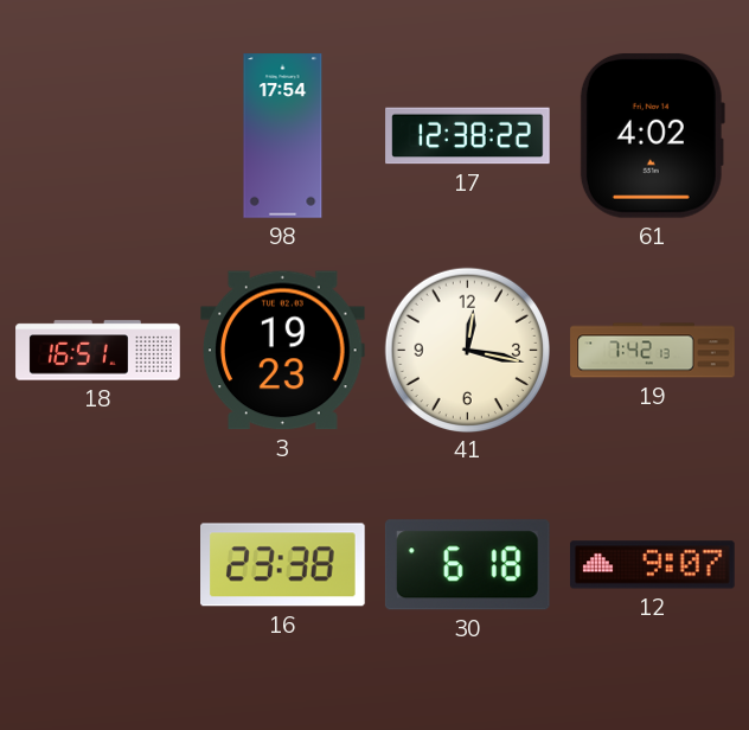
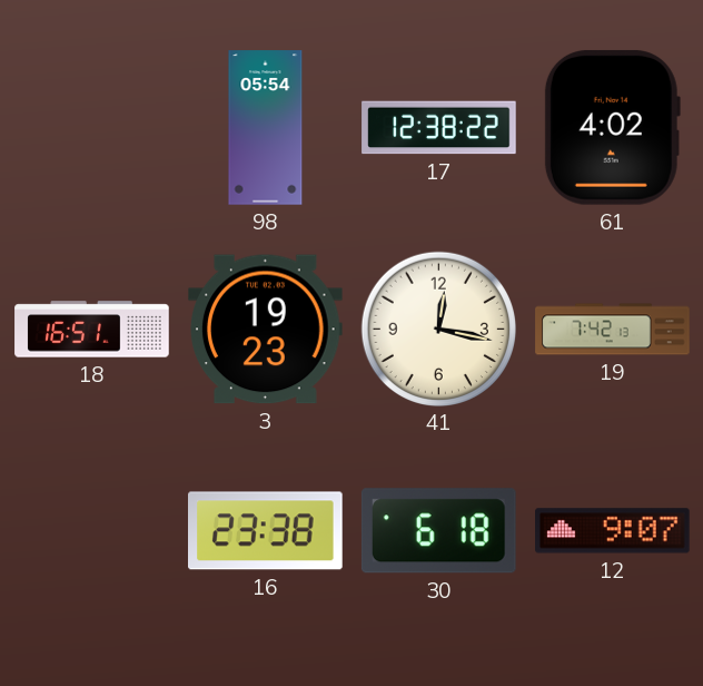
98: 17:54 -> 05:54 (266, 128)
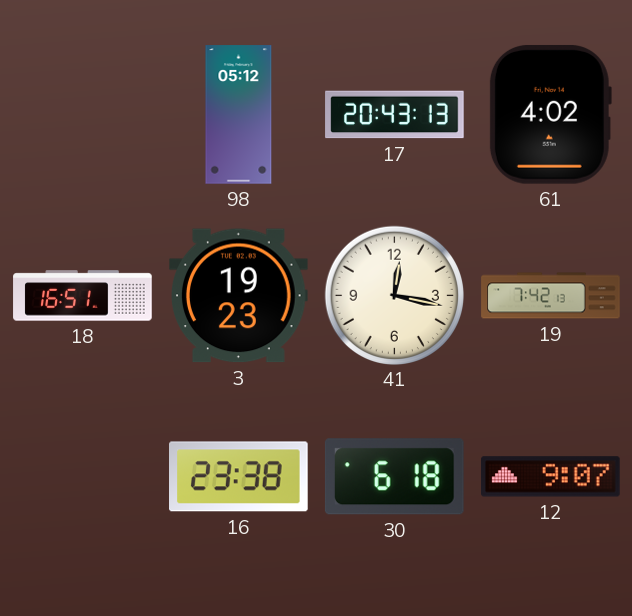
98: 05:54 -> 05:12 (239, 115)
17: 12:38 -> 20:43 (395, 115)
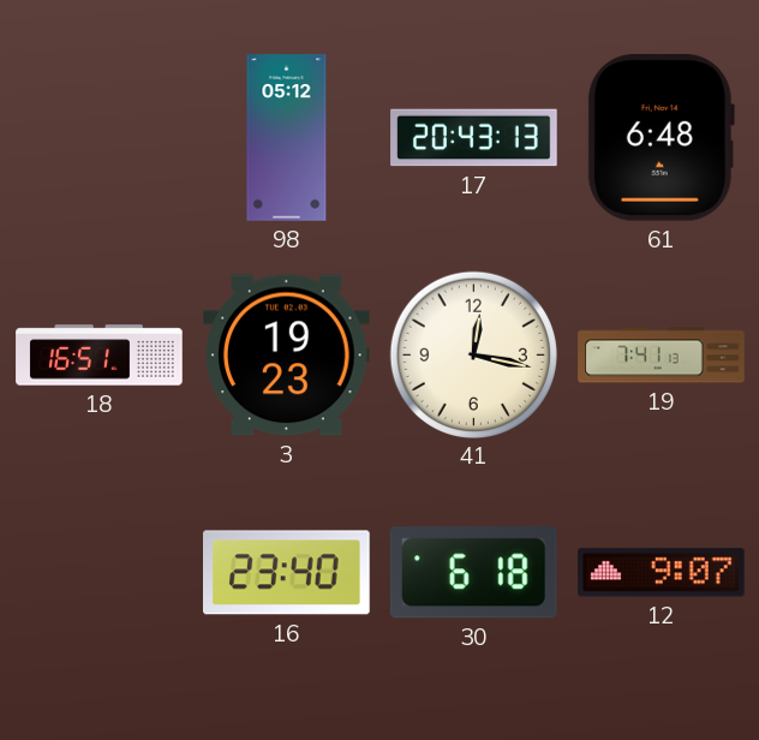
61: 4:02 -> 6:48 (661, 137)
19: 7:42 -> 7:41 (662, 356)
16: 23:38 -> 23:40 (287, 573)
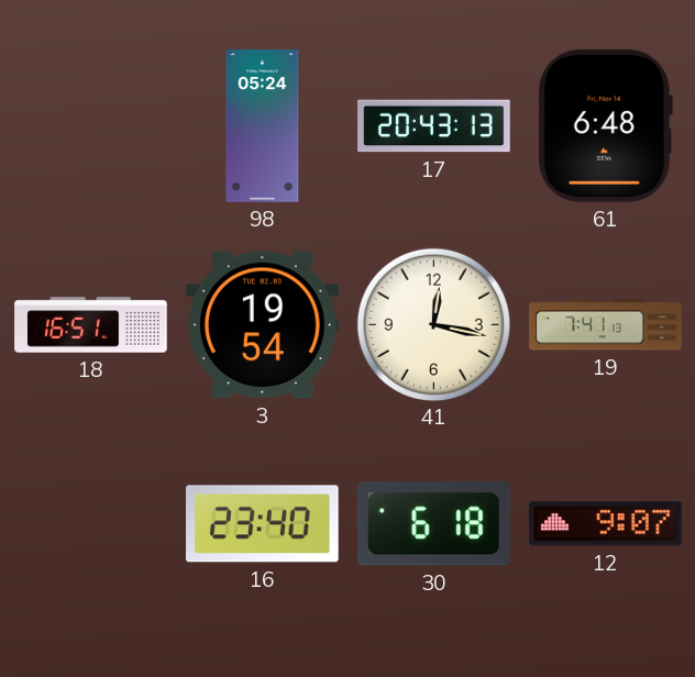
98: 05:12 -> 05:24 (263, 126)
3: 19:23 -> 19:54 (263, 325)
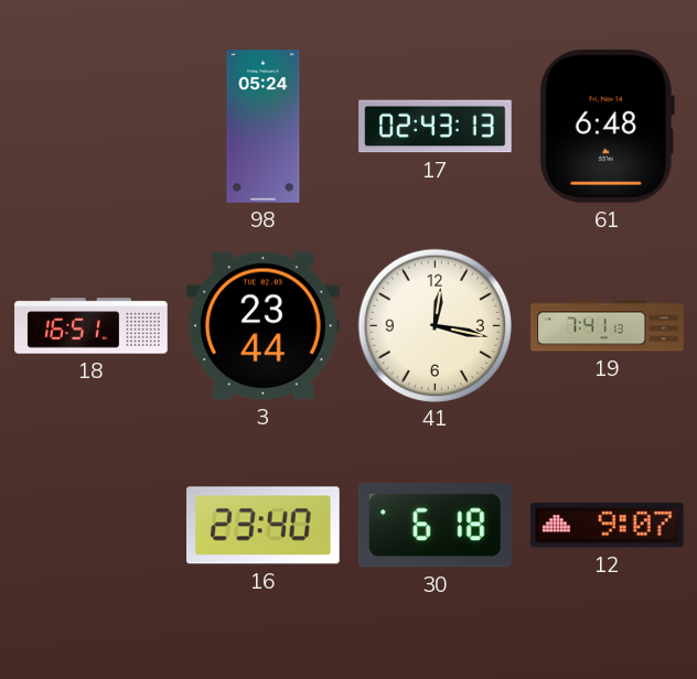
17: 20:43 -> 02:43 (436, 127)
3: 19:54 -> 23:44 (264, 326)
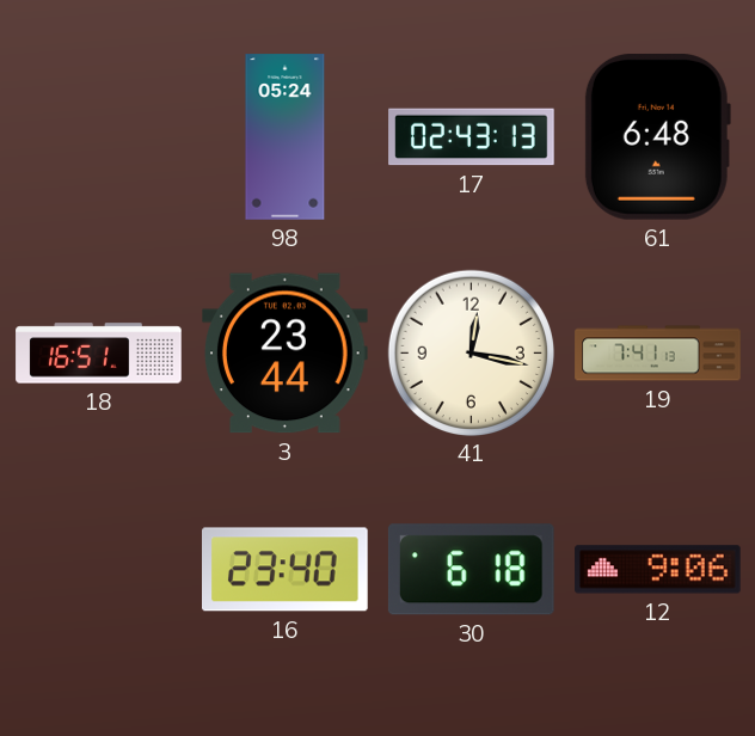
12: 9:07 -> 9:06 (658, 570)
